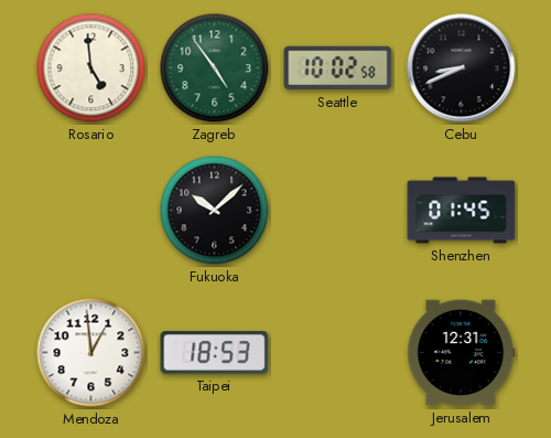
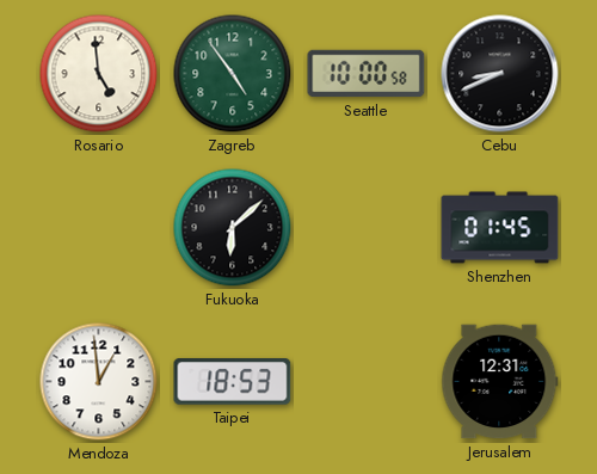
Seattle: 10:02 -> 10:00 (367, 74)
Fukuoka: 10:08 -> 6:08 (233, 228)
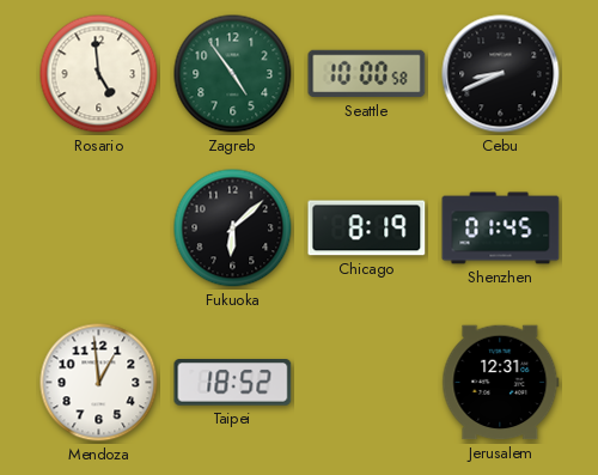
Chicago: none -> 8:19 (367, 229)
Taipei: 18:53 -> 18:52 (233, 383)
